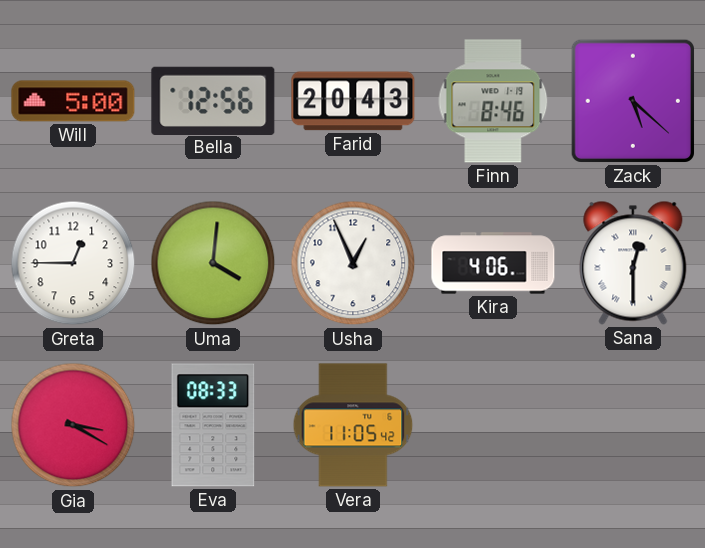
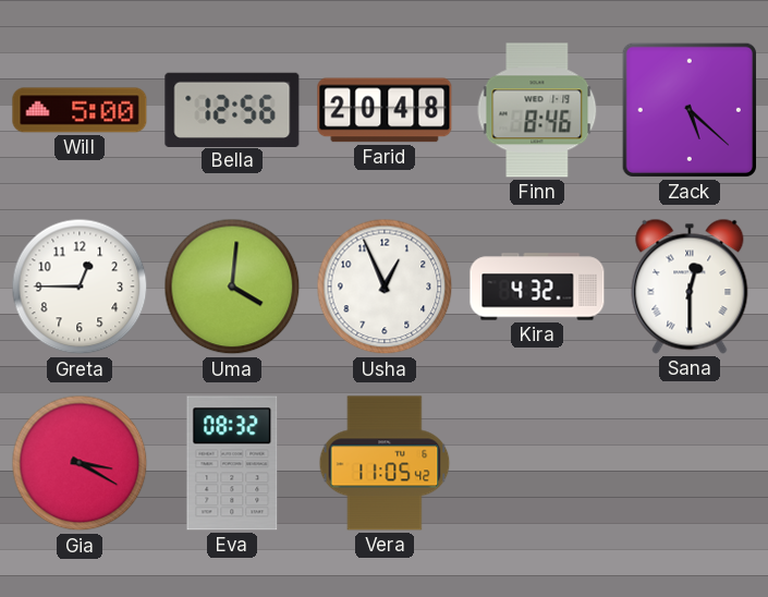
Farid: 20:43 -> 20:48 (385, 110)
Kira: 4:06 -> 4:32 (537, 287)
Eva: 08:33 -> 08:32 (232, 463)
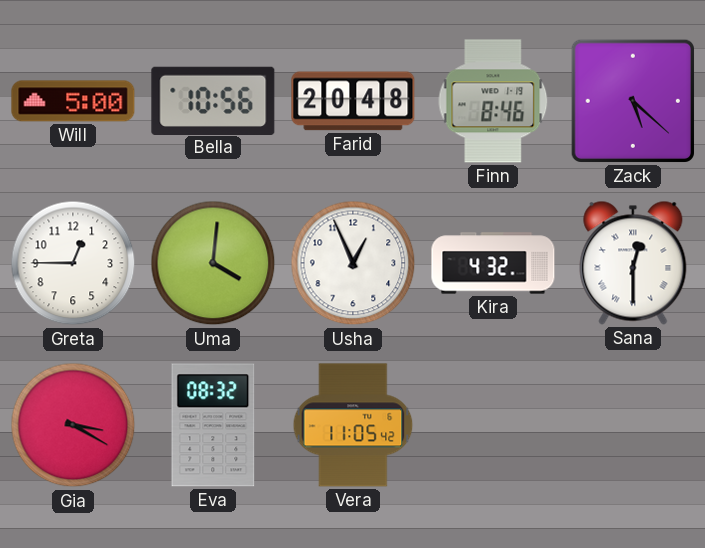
Bella: 12:56 -> 10:56 (213, 100)
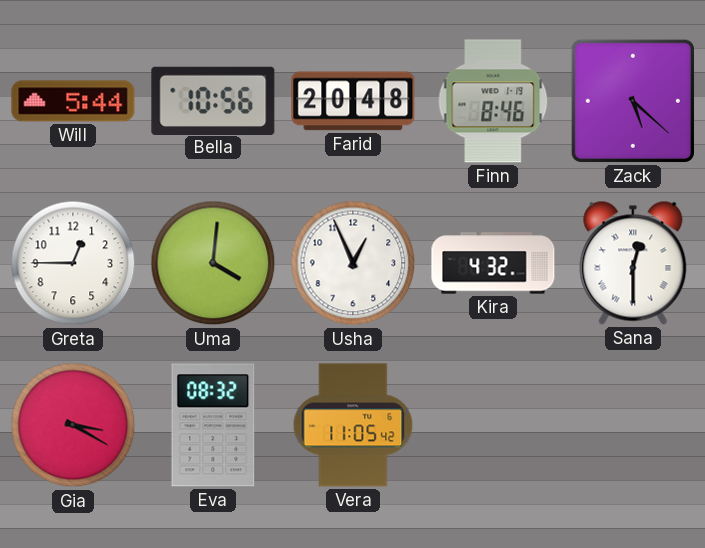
Will: 5:00 -> 5:44 (73, 101)
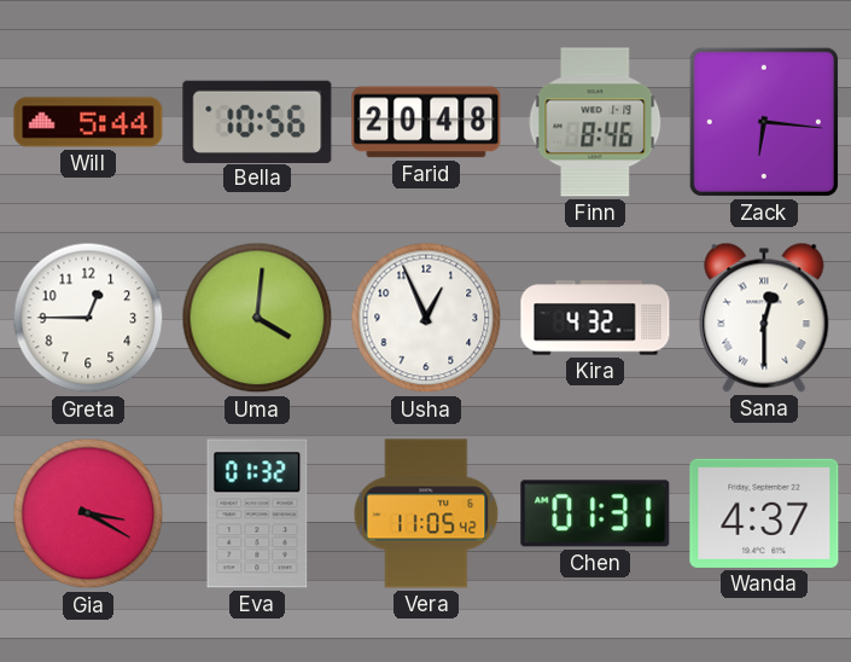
Zack: 5:22 -> 6:16 (764, 122)
Eva: 08:32 -> 01:32 (257, 513)
Chen: none -> 01:31 (595, 513)
Wanda: none -> 4:37 (764, 513)
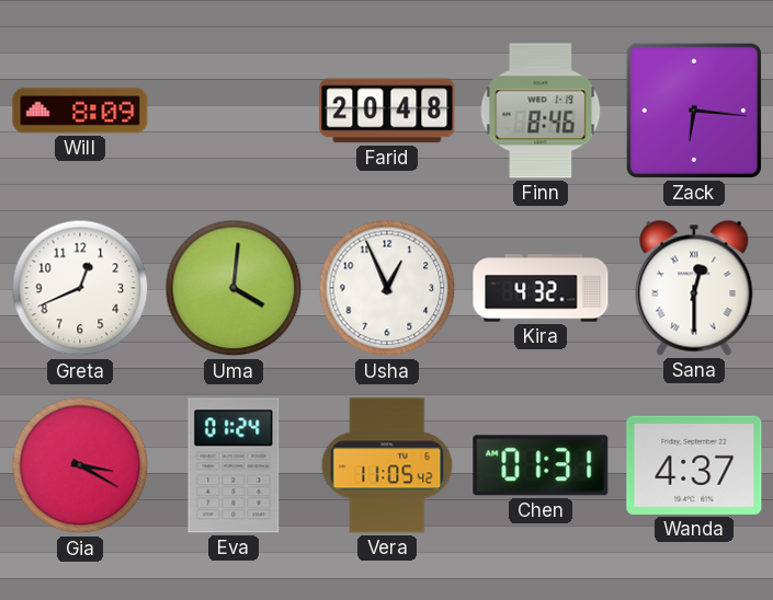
Will: 5:44 -> 8:09 (80, 111)
Bella: 10:56 -> none (257, 121)
Greta: 12:45 -> 12:41 (80, 288)
Eva: 01:32 -> 01:24 (234, 465)
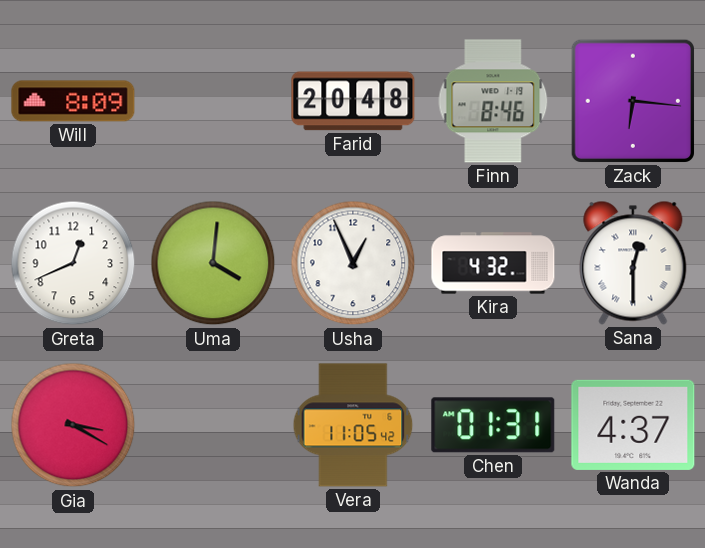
Eva: 01:24 -> none (234, 465)
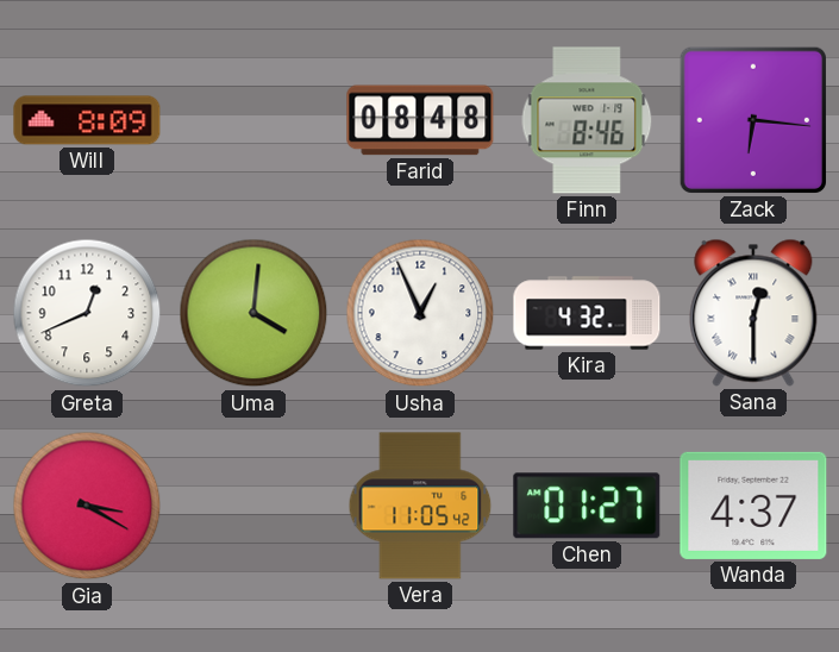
Farid: 20:48 -> 08:48 (420, 120)
Chen: 01:31 -> 01:27 (587, 506)
